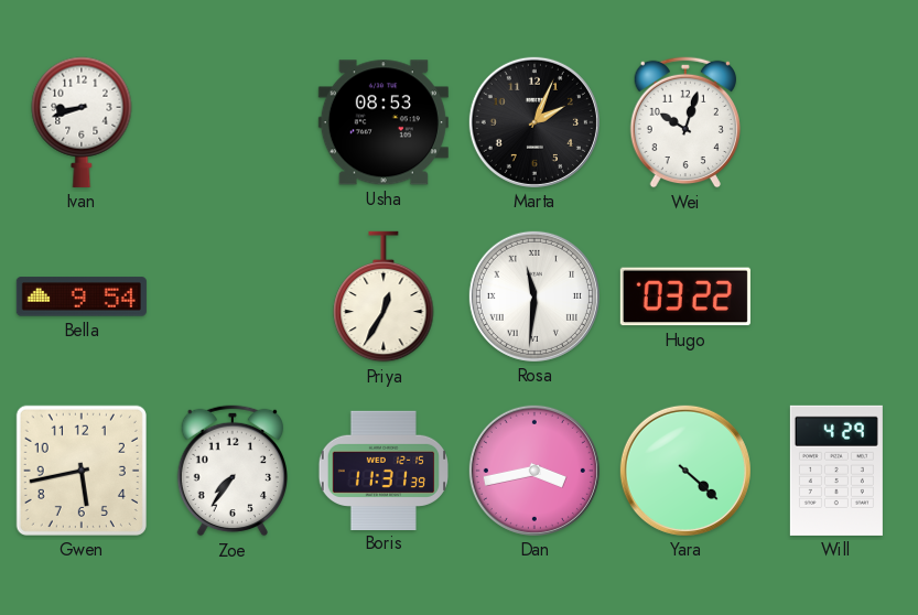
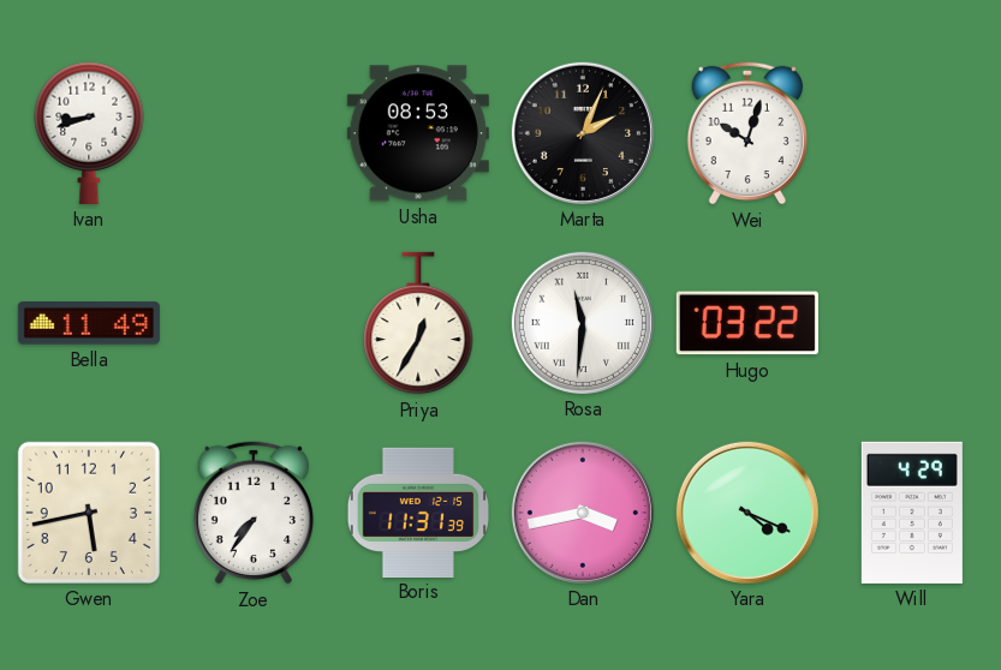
Bella: 9:54 -> 11:49 (89, 323)
Yara: 4:22 -> 4:19 (747, 513)
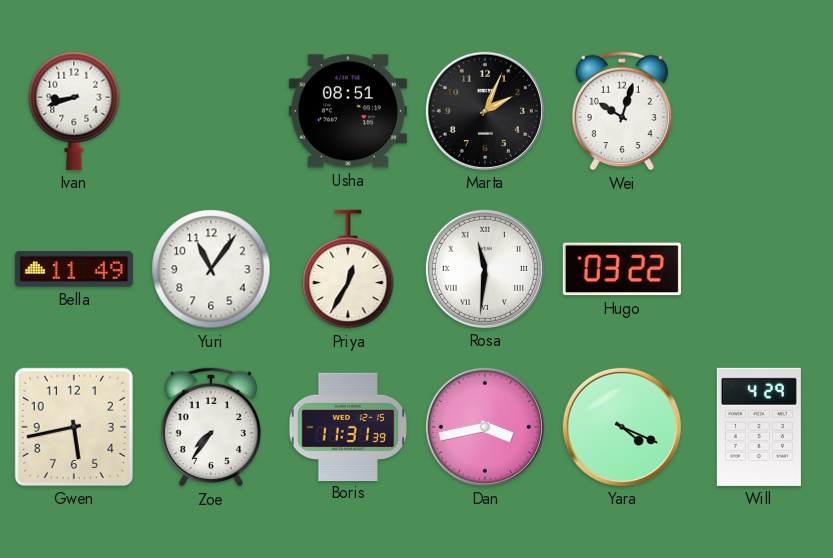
Usha: 08:53 -> 08:51 (348, 111)
Yuri: none -> 11:06 (211, 269)
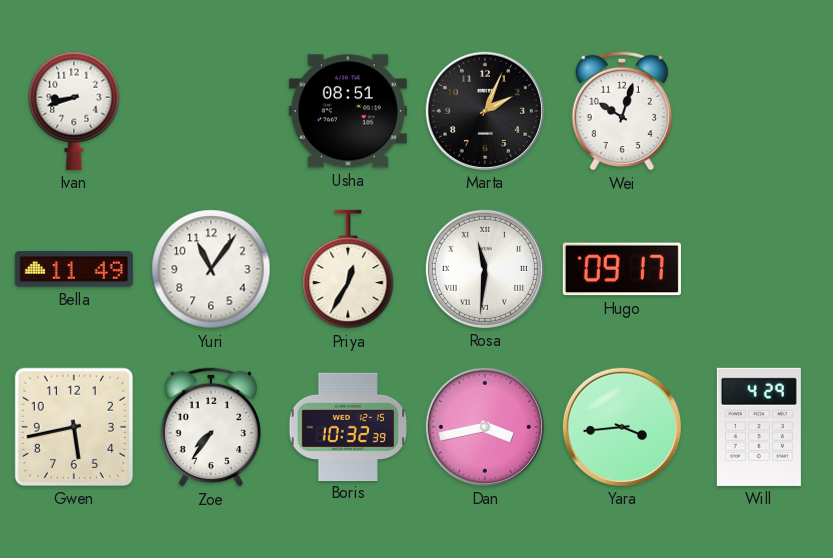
Hugo: 03:22 -> 09:17 (622, 269)
Boris: 11:31 -> 10:32 (348, 426)
Yara: 4:19 -> 3:44 (622, 427)
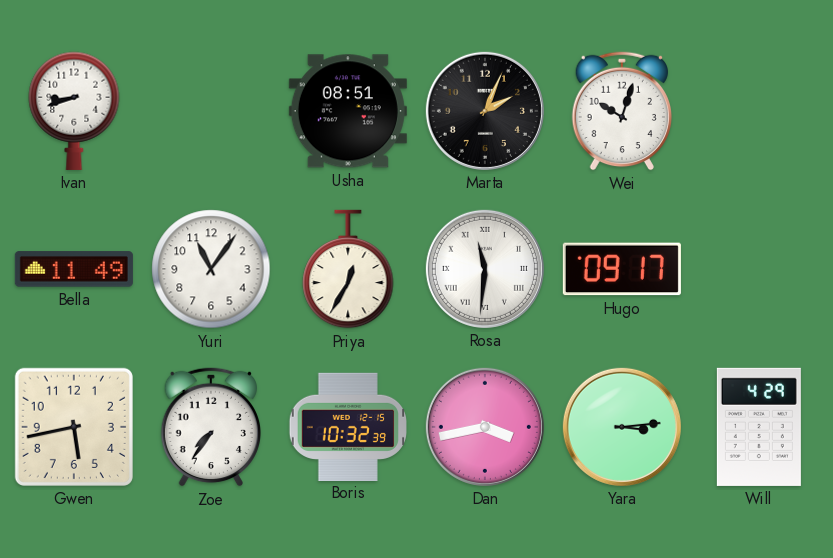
Yara: 3:44 -> 3:14 (622, 427)
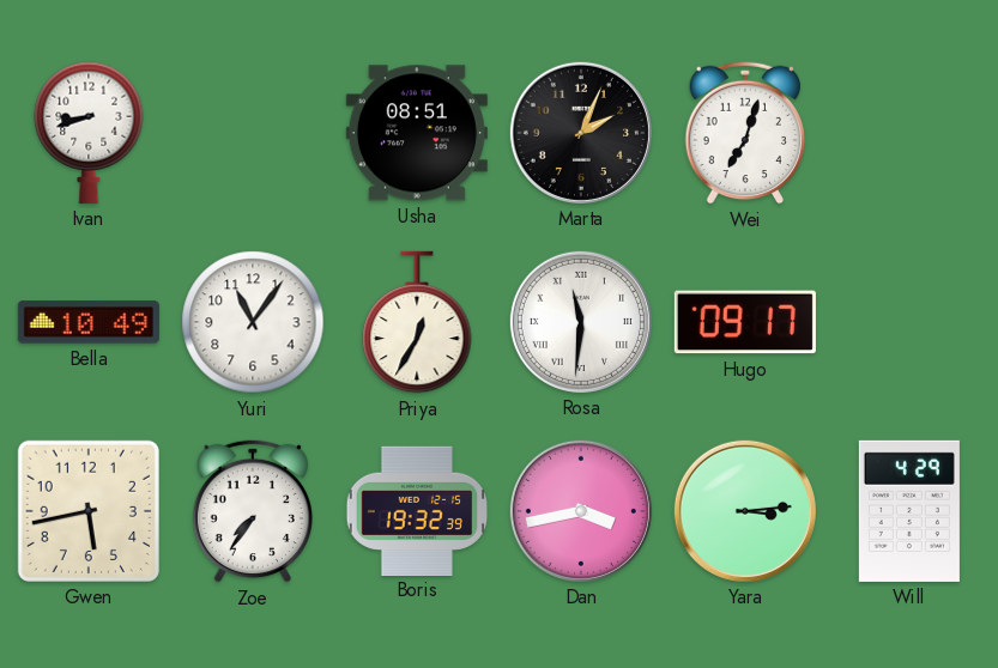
Wei: 10:03 -> 7:03 (744, 133)
Bella: 11:49 -> 10:49 (89, 322)
Boris: 10:32 -> 19:32 (417, 510)
